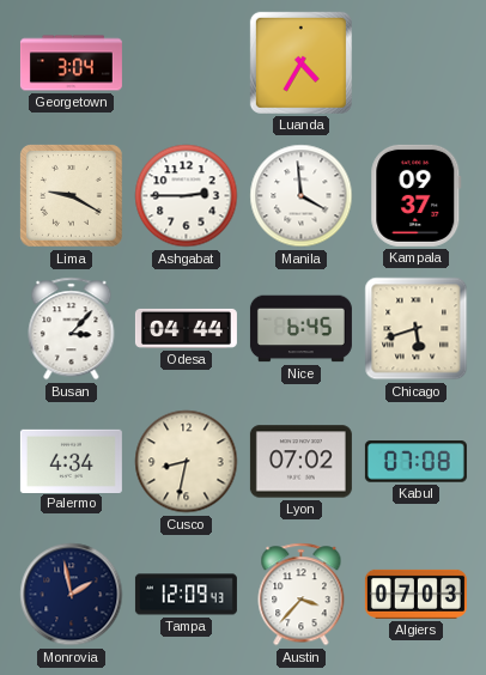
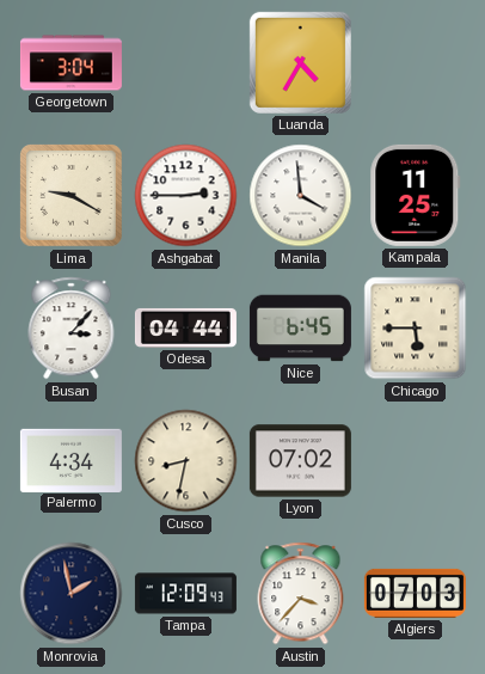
Kampala: 09:37 -> 11:25 (416, 195)
Chicago: 5:42 -> 5:45 (416, 329)
Kabul: 07:08 -> none (415, 462)
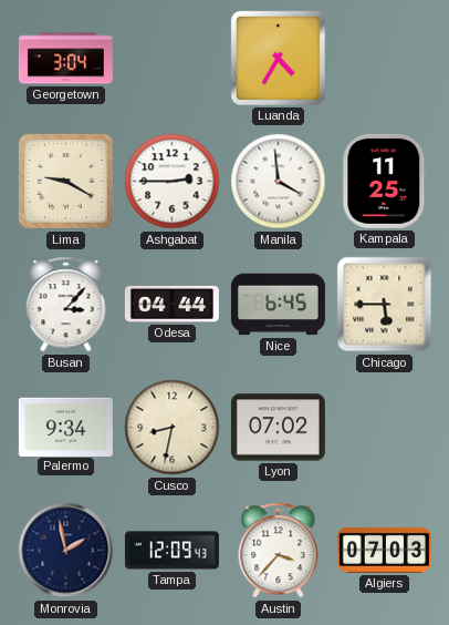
Palermo: 4:34 -> 9:34 (65, 427)
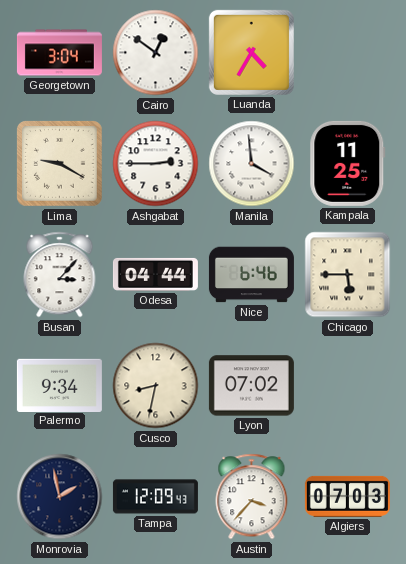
Cairo: none -> 12:51 (156, 53)
Nice: 6:45 -> 6:46 (251, 275)
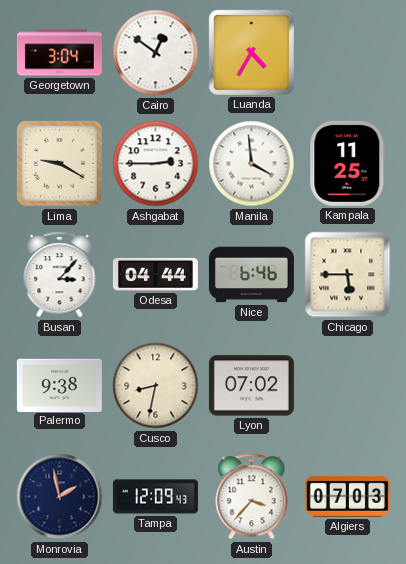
Palermo: 9:34 -> 9:38 (59, 385)
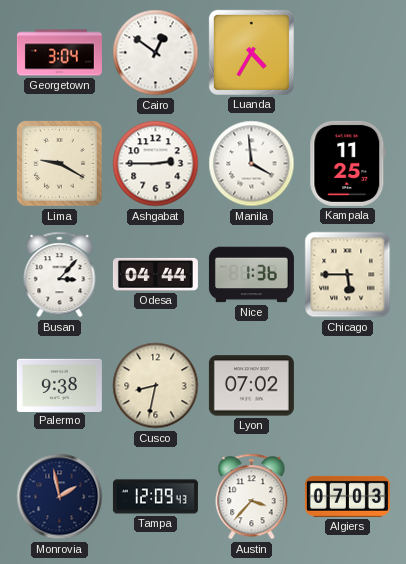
Nice: 6:46 -> 1:36 (251, 275)
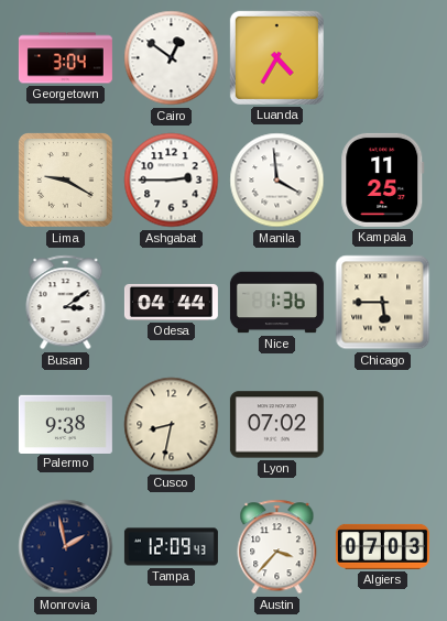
Busan: 3:07 -> 3:09 (66, 303)
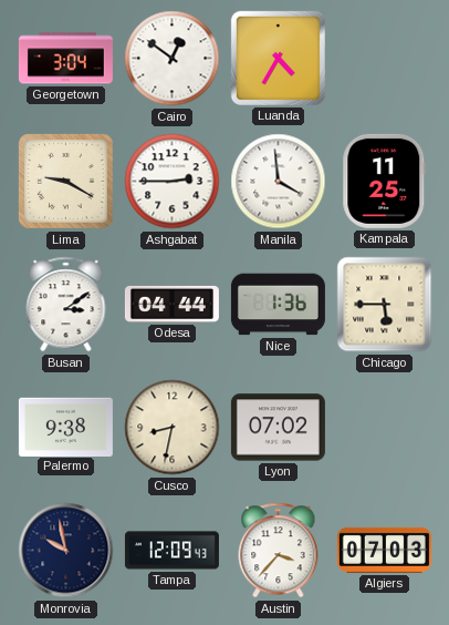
Monrovia: 1:58 -> 9:58 (66, 551)
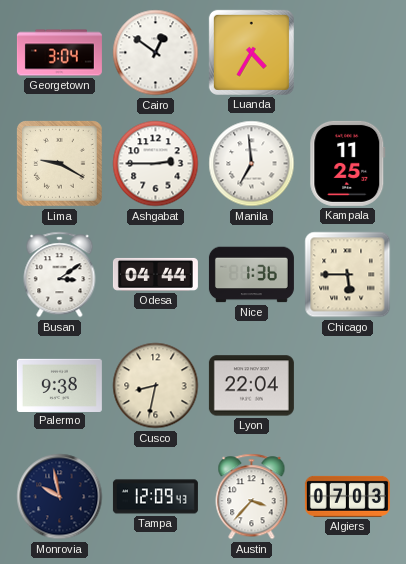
Manila: 3:59 -> 6:59 (252, 164)
Lyon: 07:02 -> 22:04 (251, 386)
